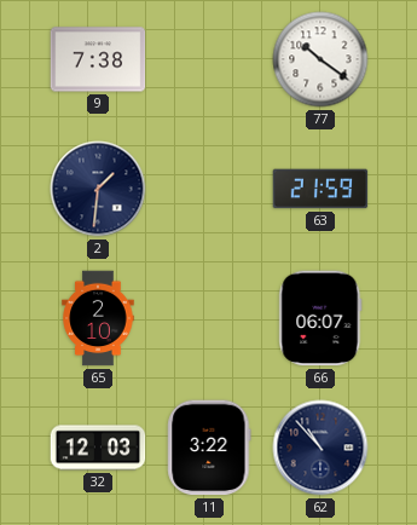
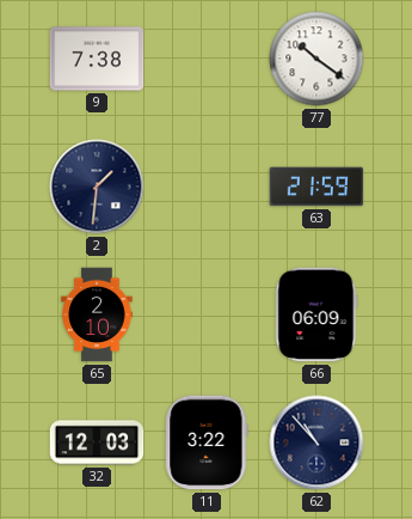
66: 06:07 -> 06:09 (316, 315)
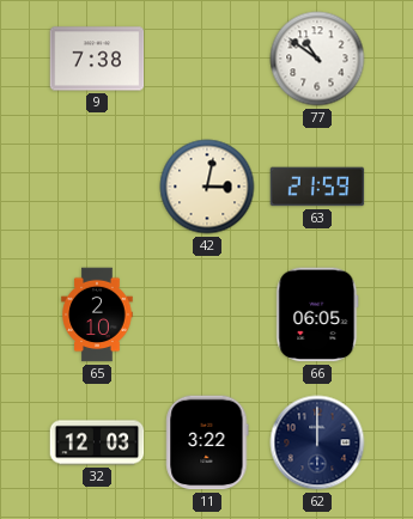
77: 10:21 -> 10:51 (317, 59)
2: 1:31 -> none (97, 187)
42: none -> 3:02 (207, 187)
66: 06:09 -> 06:05 (317, 315)
62: 10:53 -> 12:00 (317, 442)
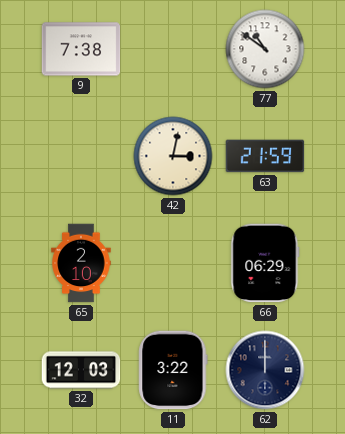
66: 06:05 -> 06:29 (265, 263)
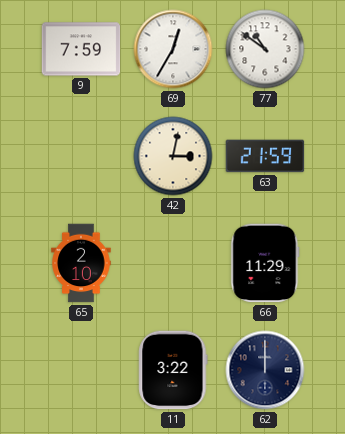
9: 7:38 -> 7:59 (81, 49)
69: none -> 12:35 (173, 49)
66: 06:29 -> 11:29 (265, 263)
32: 12:03 -> none (81, 370)
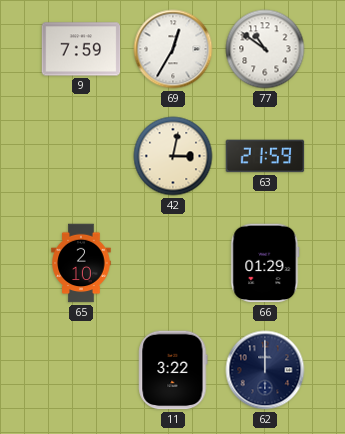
66: 11:29 -> 01:29 (265, 263)
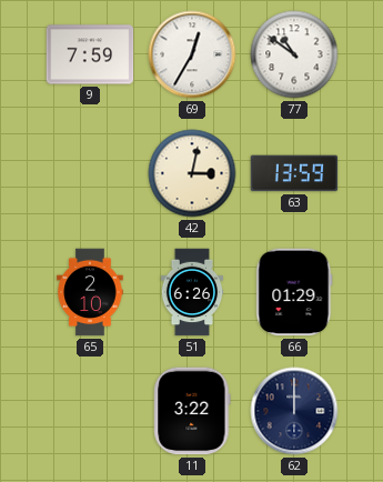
63: 21:59 -> 13:59 (294, 173)
51: none -> 6:26 (192, 292)
